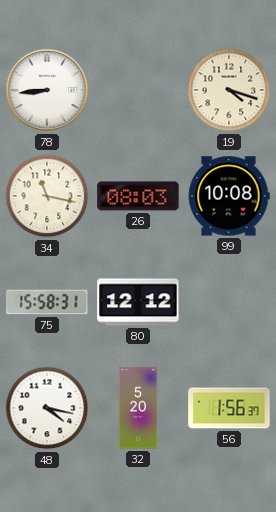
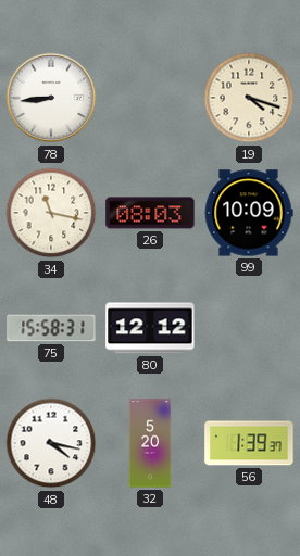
99: 10:08 -> 10:09 (249, 213)
56: 1:56 -> 1:39 (249, 443)
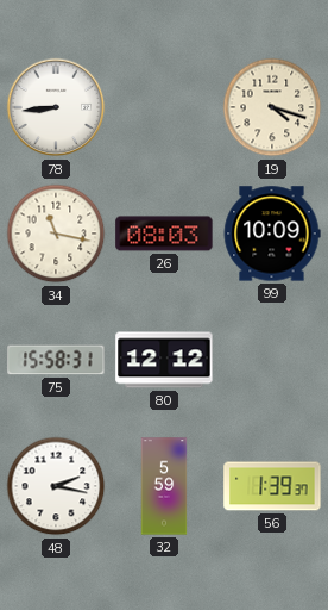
48: 4:17 -> 2:17 (56, 486)
32: 5:20 -> 5:59 (164, 486)
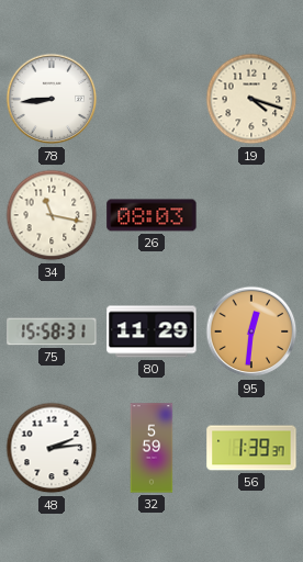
99: 10:09 -> none (272, 234)
80: 12:12 -> 11:29 (151, 331)
95: none -> 12:31 (251, 331)
48: 2:17 -> 2:14 (52, 448)
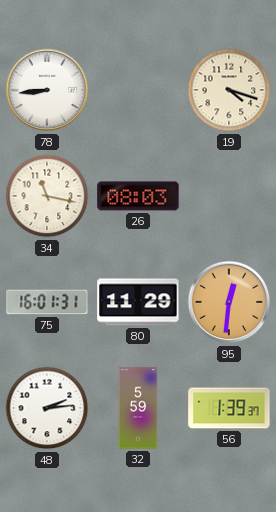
75: 15:58 -> 16:01 (47, 302)
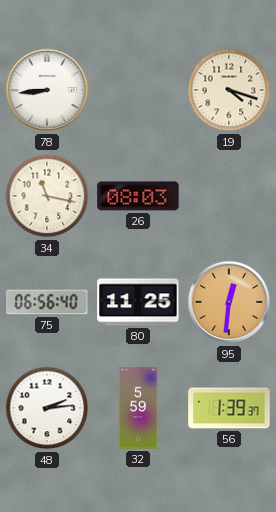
75: 16:01 -> 06:56 (47, 302)
80: 11:29 -> 11:25 (138, 302)
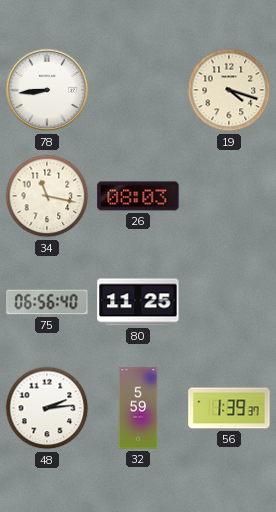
95: 12:31 -> none (229, 302)
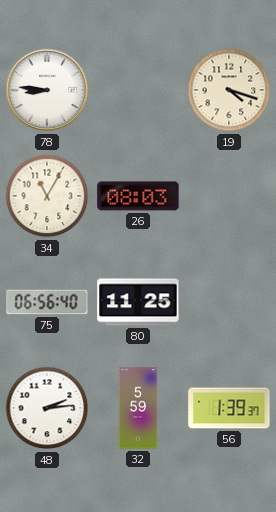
78: 8:44 -> 8:46 (47, 90)
34: 11:17 -> 11:05 (47, 196)
